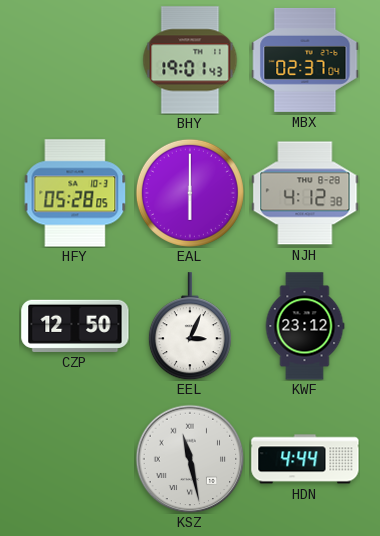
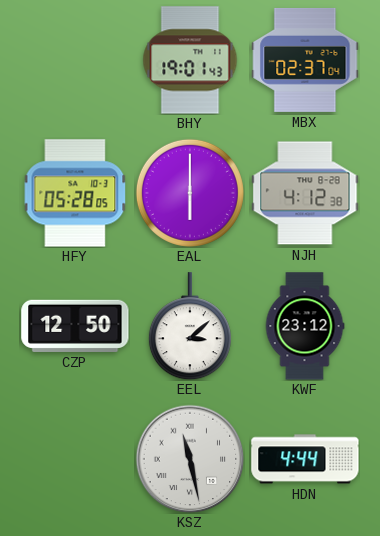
EEL: 3:04 -> 3:08 (190, 326)
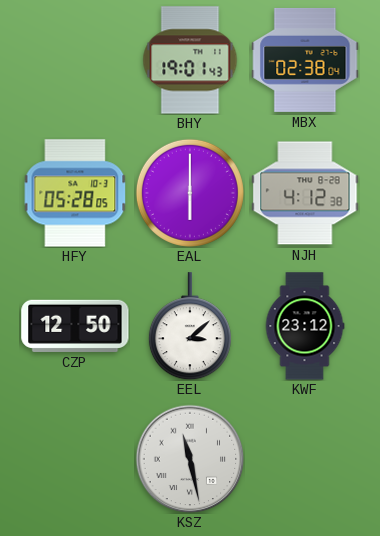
MBX: 02:37 -> 02:38 (305, 60)
HDN: 4:44 -> none (305, 459)
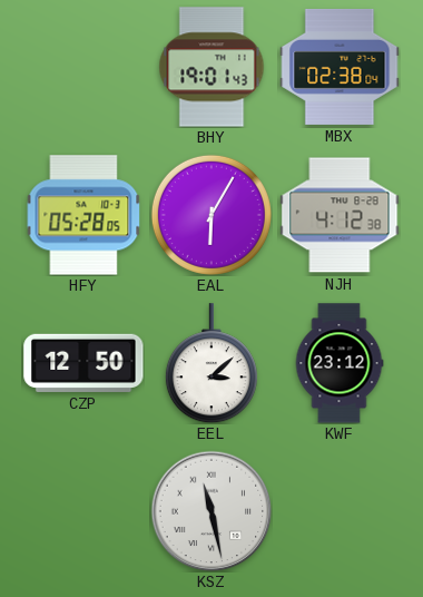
EAL: 6:00 -> 6:05 (211, 215)
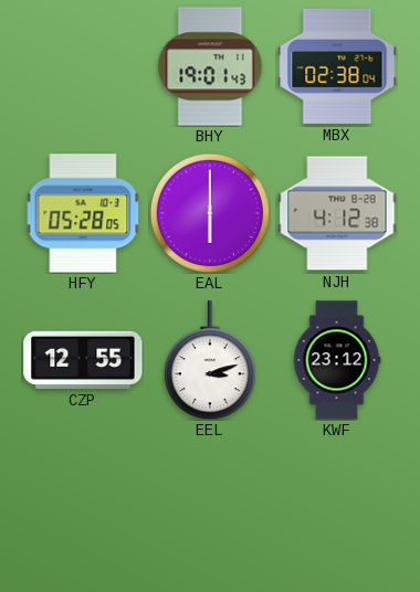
EAL: 6:05 -> 6:00 (210, 213)
CZP: 12:50 -> 12:55 (83, 360)
EEL: 3:08 -> 3:12 (210, 360)
KSZ: 11:28 -> none (211, 511)
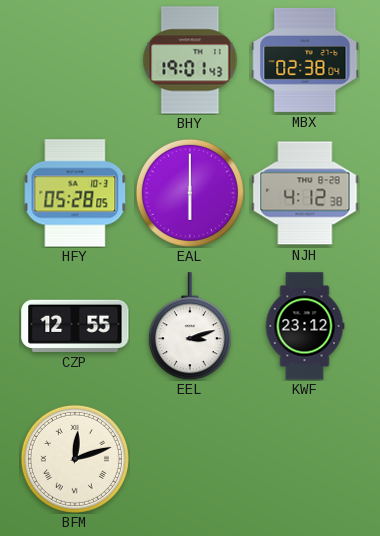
BFM: none -> 12:12 (75, 459)
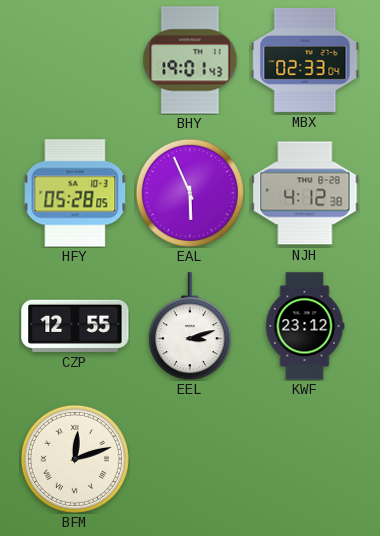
MBX: 02:38 -> 02:33 (305, 60)
EAL: 6:00 -> 5:56 (190, 193)
